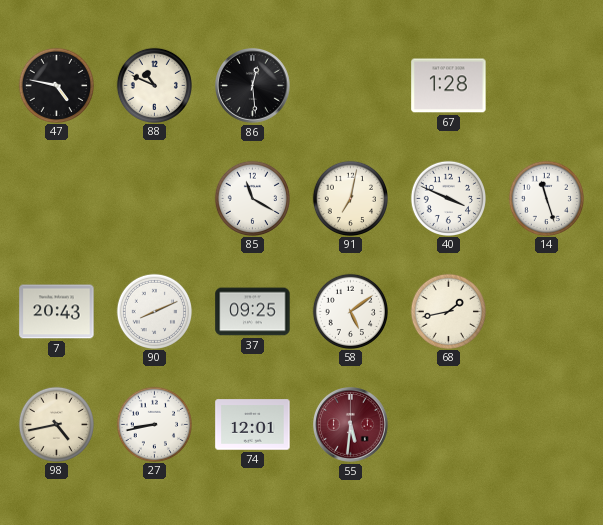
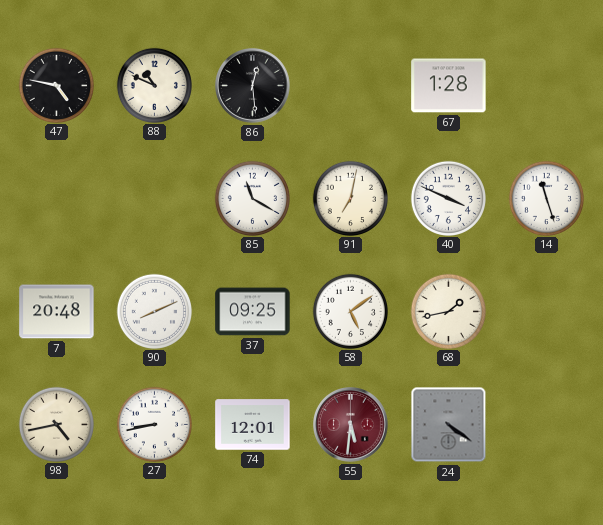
7: 20:43 -> 20:48 (57, 312)
24: none -> 4:21 (449, 425)
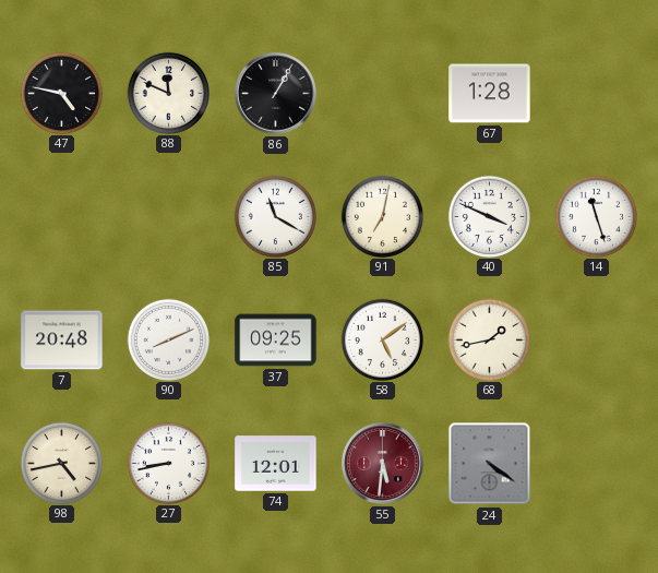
88: 10:49 -> 11:49 (168, 93)
86: 12:29 -> 1:05 (276, 94)
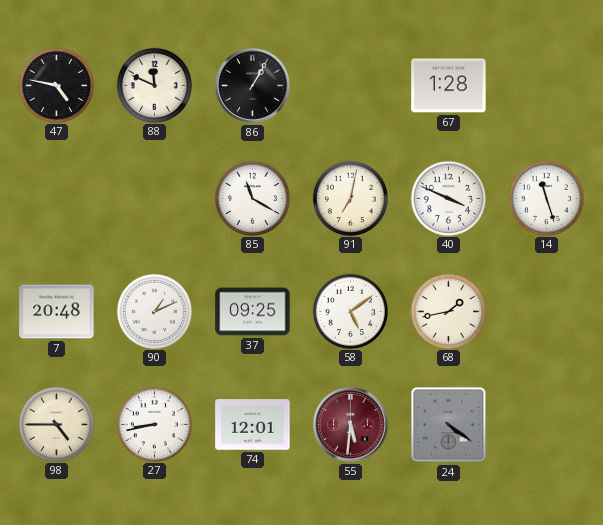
90: 8:11 -> 1:11 (154, 311)
98: 4:43 -> 4:45 (56, 424)
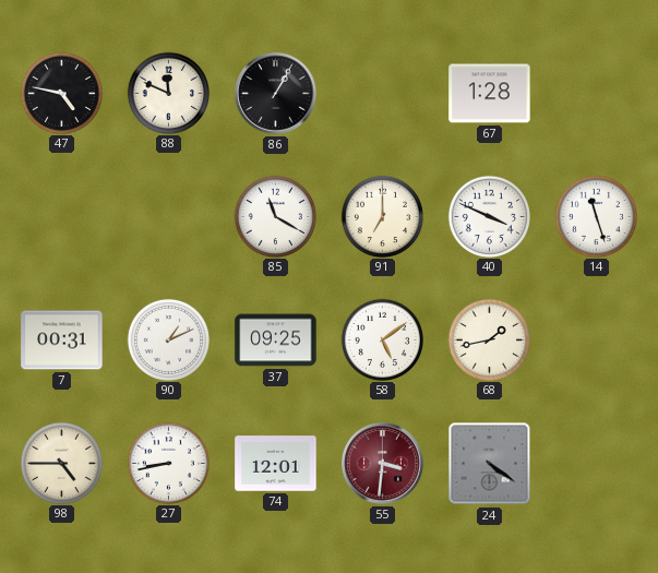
91: 7:02 -> 7:00 (382, 216)
7: 20:48 -> 00:31 (62, 341)
55: 5:31 -> 3:31 (383, 464)
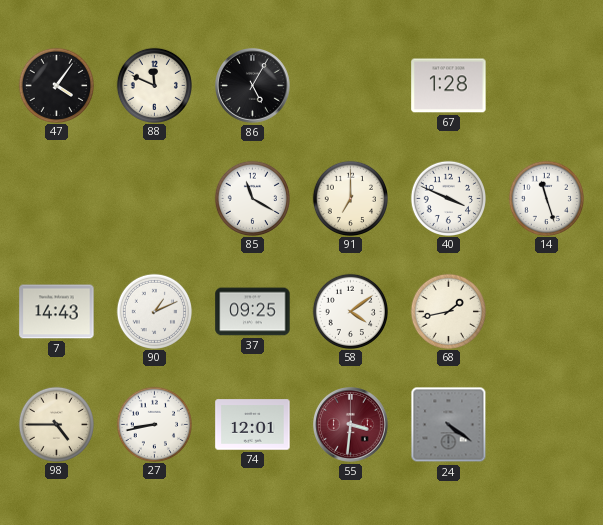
47: 4:47 -> 4:06 (56, 85)
86: 1:05 -> 5:05 (253, 86)
7: 00:31 -> 14:43 (57, 312)
58: 5:09 -> 4:09 (350, 311)
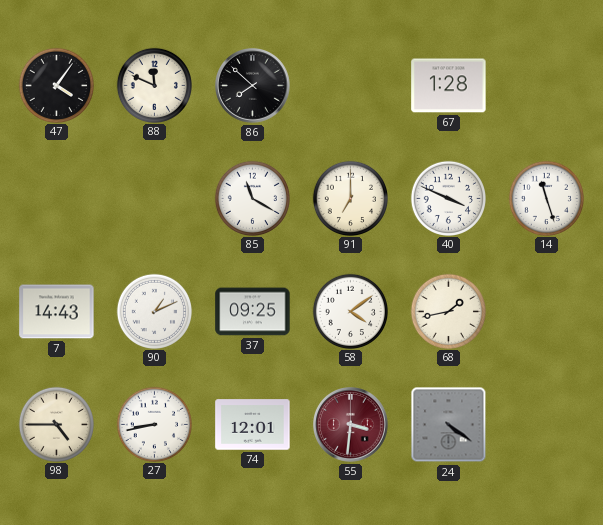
86: 5:05 -> 7:52 (253, 86)
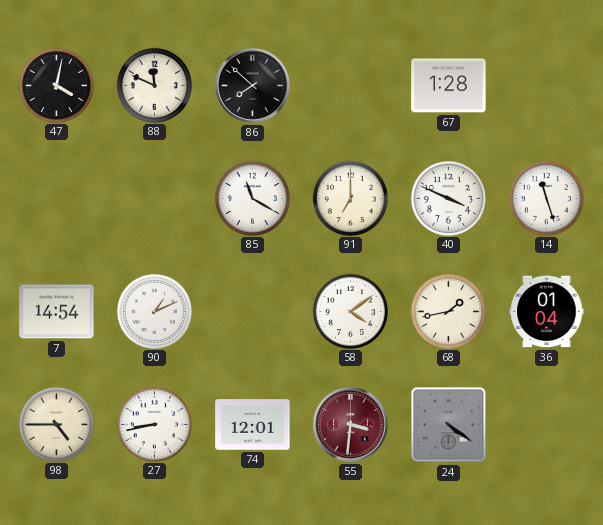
47: 4:06 -> 4:02 (56, 85)
7: 14:43 -> 14:54 (57, 312)
37: 09:25 -> none (253, 312)
36: none -> 01:04 (547, 312)
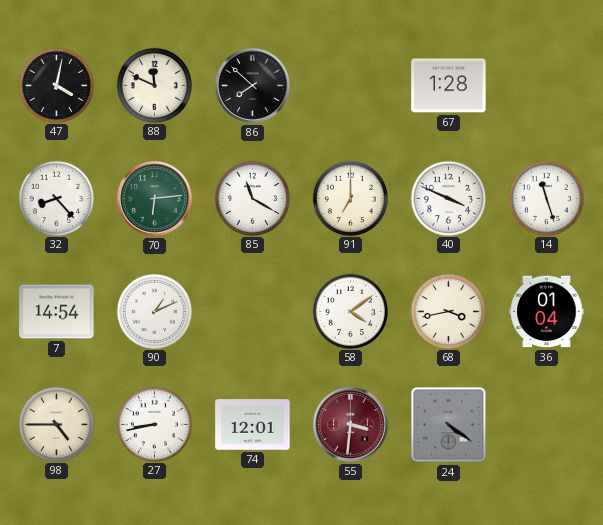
32: none -> 8:23 (56, 198)
70: none -> 6:14 (155, 199)
68: 1:43 -> 3:43 (448, 311)
